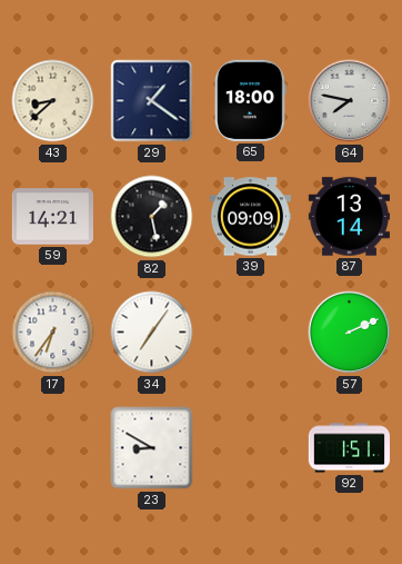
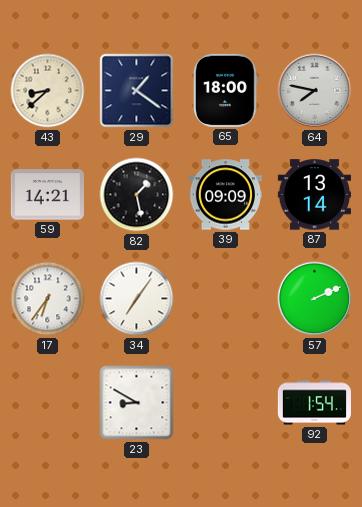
92: 1:51 -> 1:54 (314, 403)
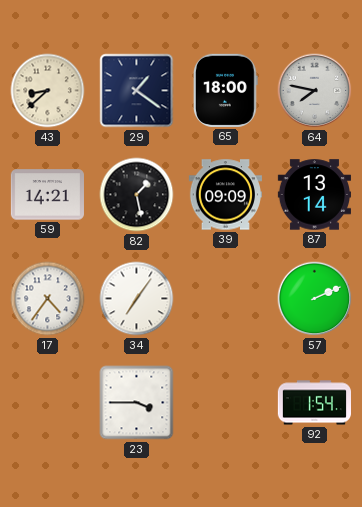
17: 6:36 -> 4:36 (48, 299)
23: 8:50 -> 3:45 (137, 403)
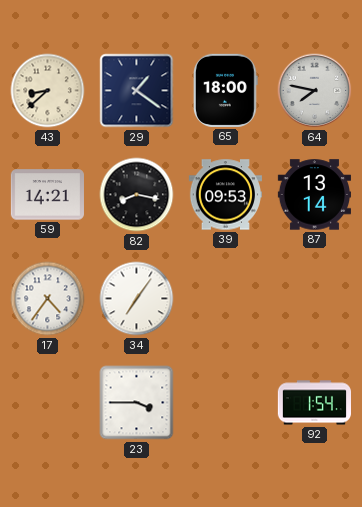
82: 1:28 -> 8:17 (137, 195)
39: 09:09 -> 09:53 (225, 195)
57: 2:11 -> none (315, 299)
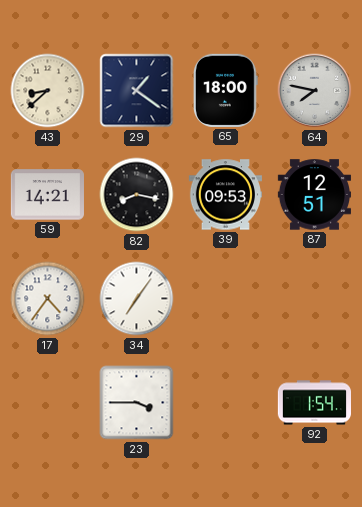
87: 13:14 -> 12:51 (314, 195)
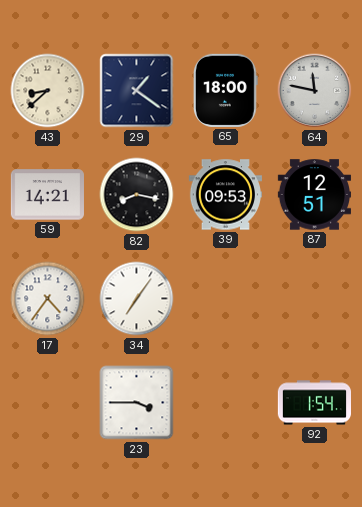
64: 7:47 -> 11:47 (315, 91)
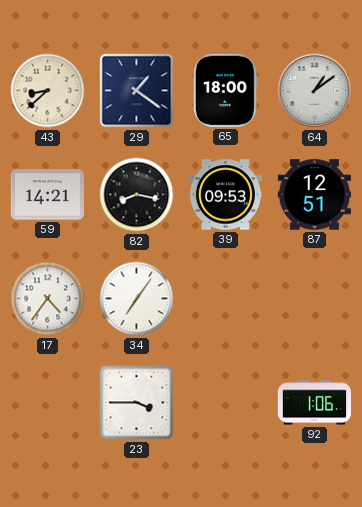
64: 11:47 -> 1:09 (315, 91)
92: 1:54 -> 1:06 (314, 403)
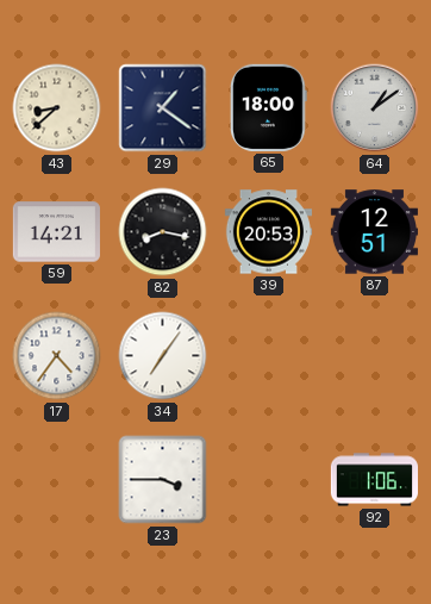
39: 09:53 -> 20:53 (268, 232)
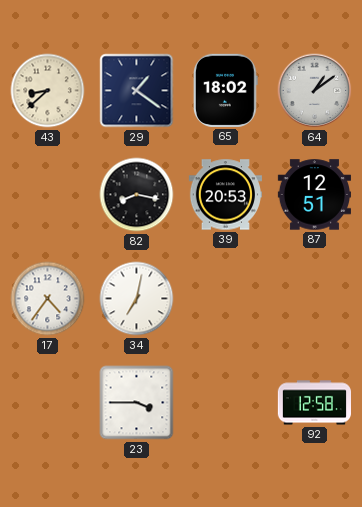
65: 18:00 -> 18:02 (225, 90)
59: 14:21 -> none (56, 232)
34: 7:06 -> 7:02 (137, 299)
92: 1:06 -> 12:58 (314, 403)
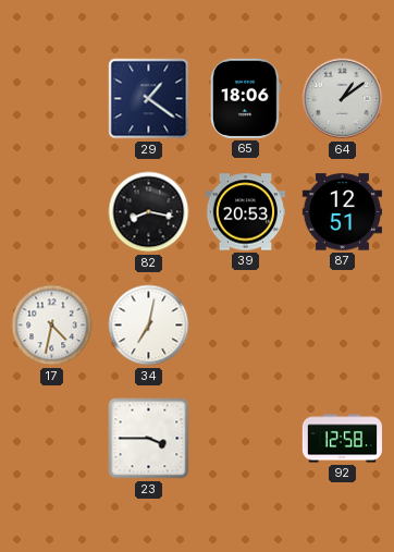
43: 8:38 -> none (48, 91)
65: 18:02 -> 18:06 (245, 98)
17: 4:36 -> 4:32 (52, 326)
